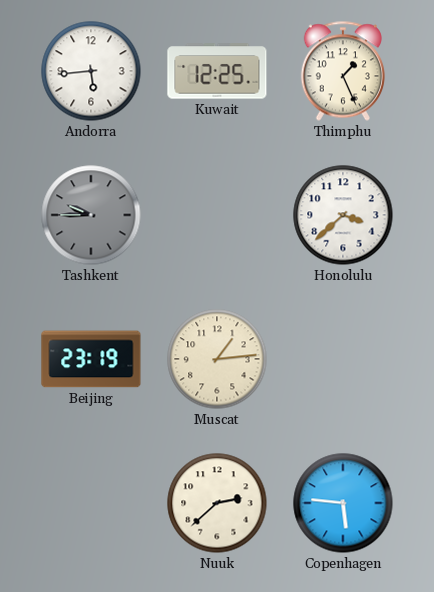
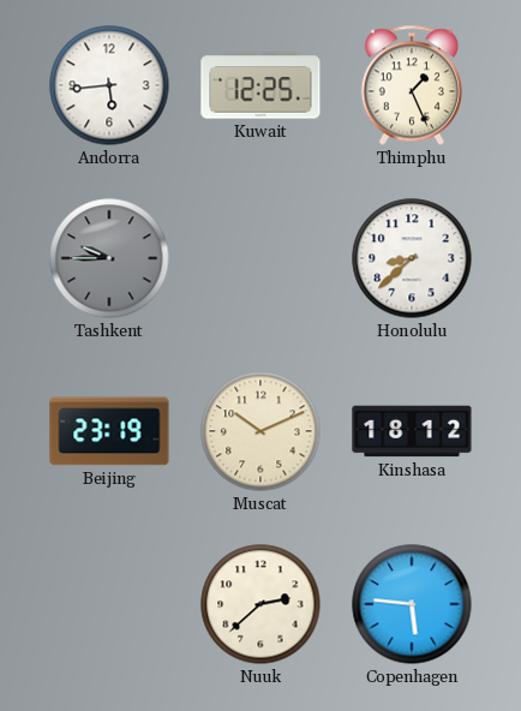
Honolulu: 3:38 -> 8:38 (412, 258)
Muscat: 1:14 -> 10:11 (260, 431)
Kinshasa: none -> 18:12 (412, 431)
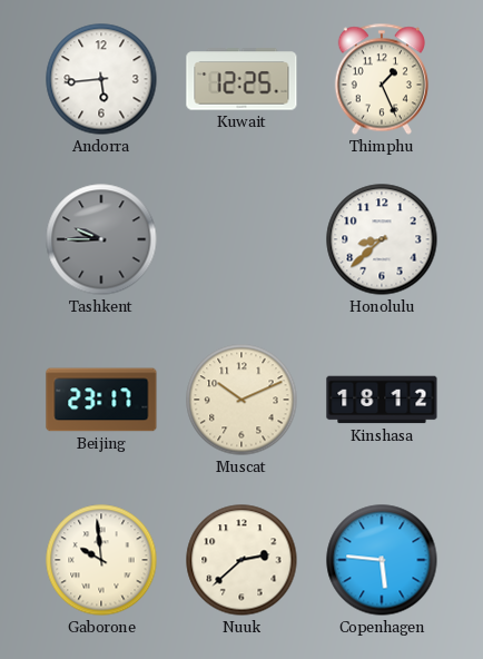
Beijing: 23:19 -> 23:17 (101, 400)
Gaborone: none -> 9:59 (101, 560)
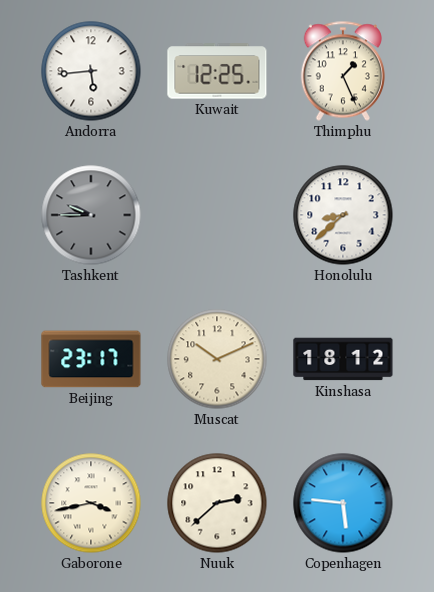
Gaborone: 9:59 -> 3:43 (91, 503)
